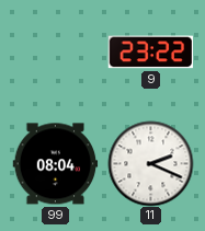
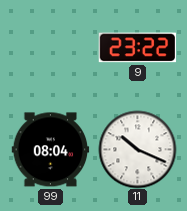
11: 2:19 -> 10:19 (137, 149)
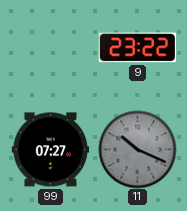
99: 08:04 -> 07:27 (50, 150)
11 dial: white -> grey (137, 149)
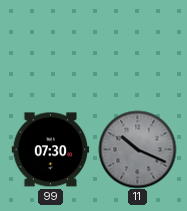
9: 23:22 -> none (137, 48)
99: 07:27 -> 07:30 (50, 150)
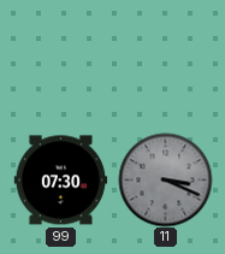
11: 10:19 -> 3:19 (165, 179)
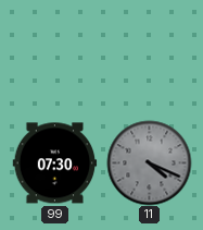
11: 3:19 -> 4:19 (149, 162)
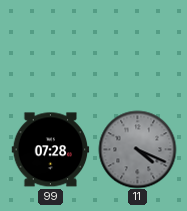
99: 07:30 -> 07:28 (50, 150)
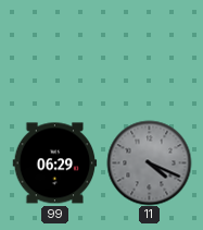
99: 07:28 -> 06:29 (54, 164)
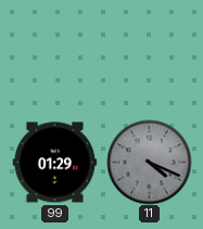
99: 06:29 -> 01:29 (54, 163)
